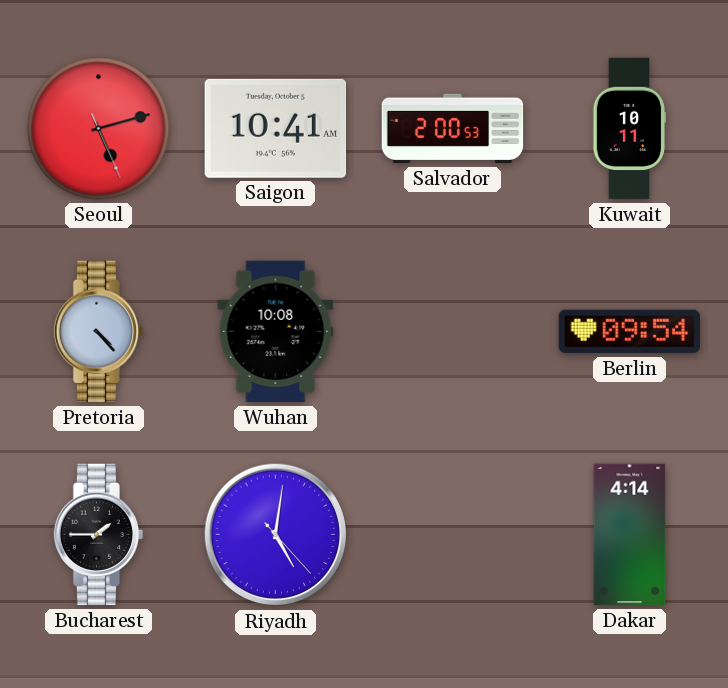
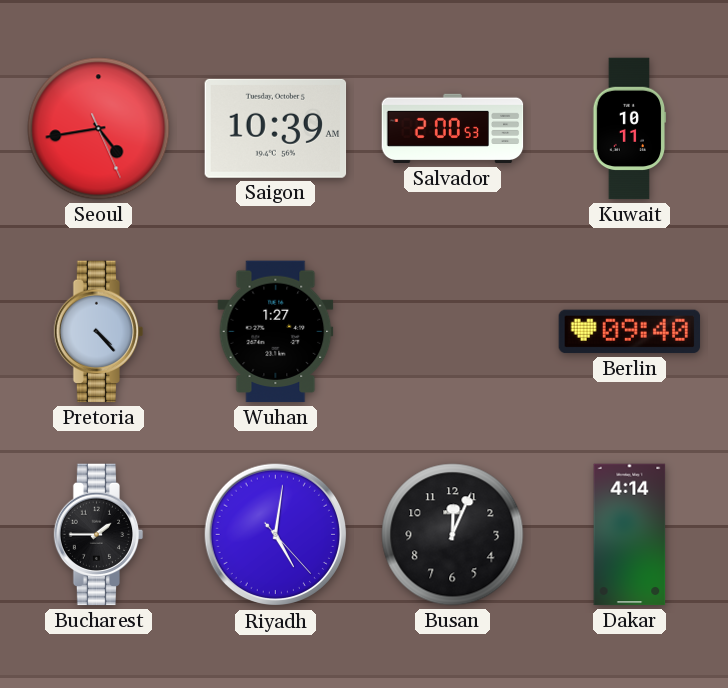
Seoul: 5:12 -> 4:43 (99, 129)
Saigon: 10:41 -> 10:39 (276, 128)
Wuhan: 10:08 -> 1:27 (276, 332)
Berlin: 09:54 -> 09:40 (630, 332)
Busan: none -> 12:04 (453, 535)
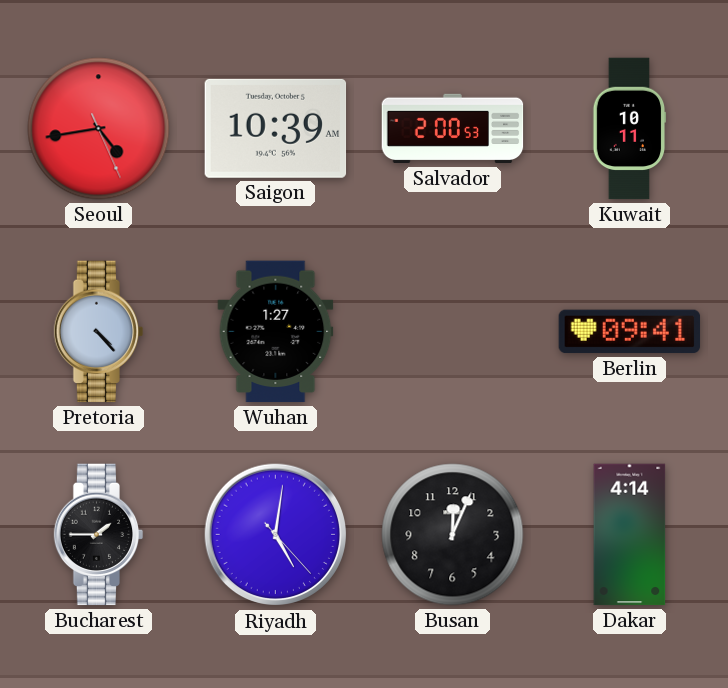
Berlin: 09:40 -> 09:41 (630, 332)
